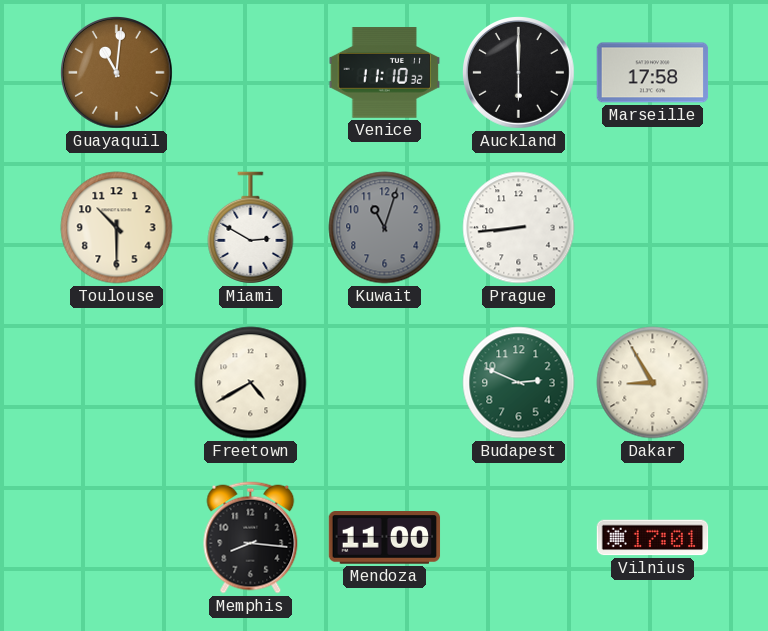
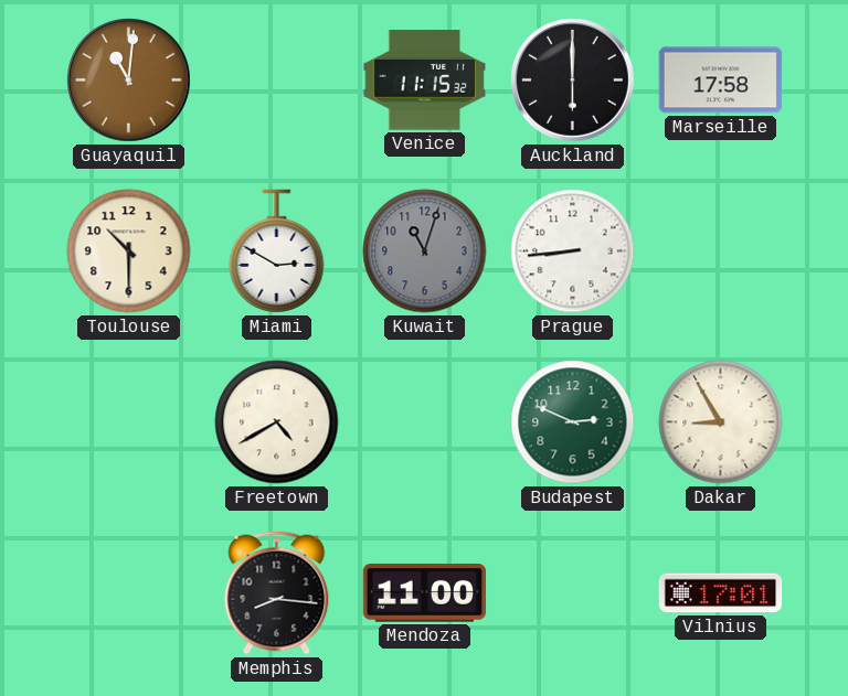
Venice: 11:10 -> 11:15 (425, 81)
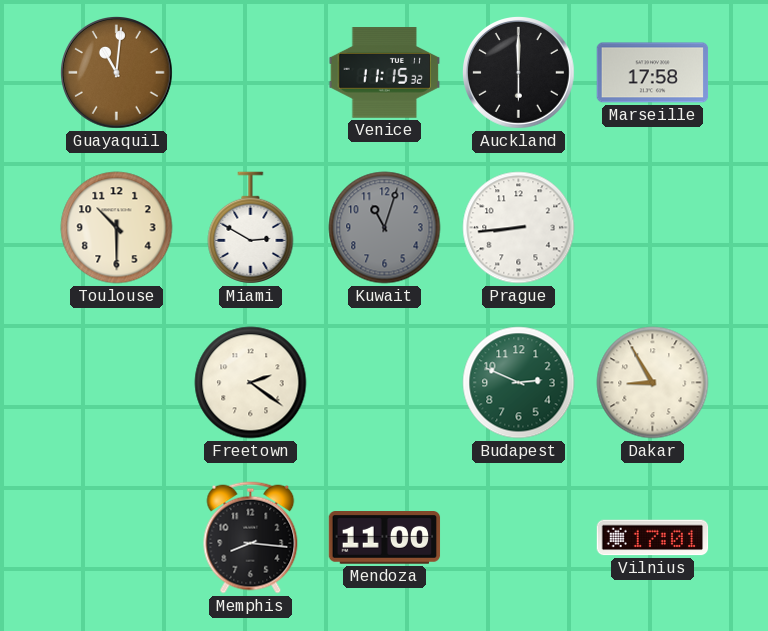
Freetown: 4:40 -> 2:21 (251, 383)
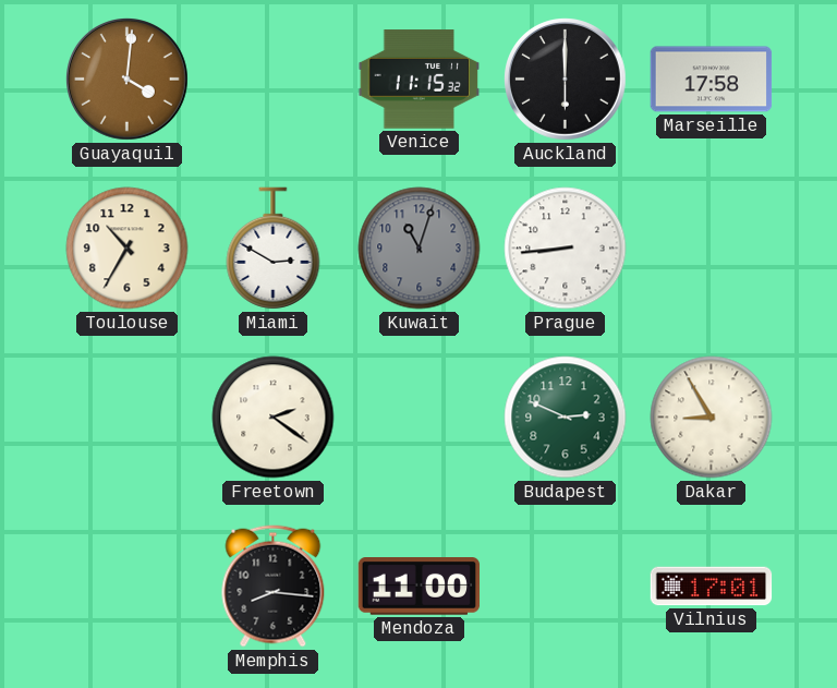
Guayaquil: 11:01 -> 4:01 (128, 80)
Toulouse: 10:30 -> 10:35 (128, 249)
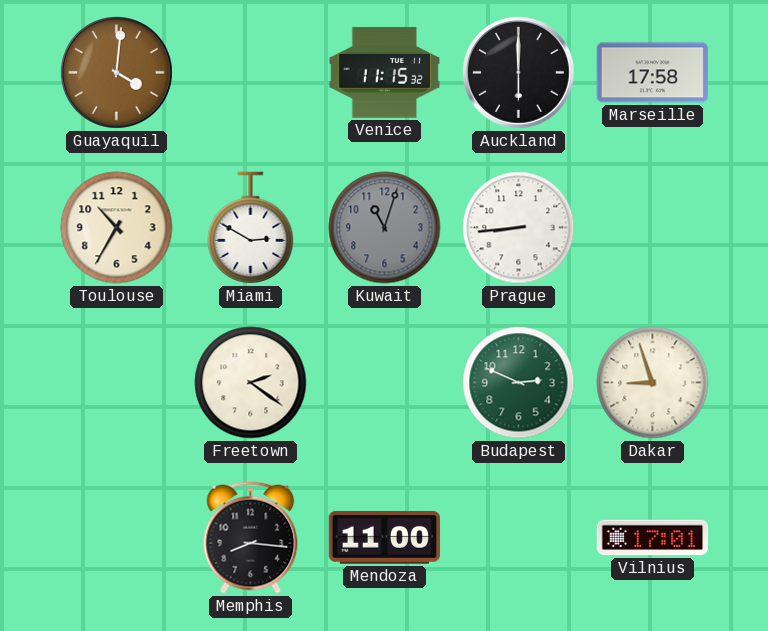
Dakar: 8:55 -> 8:57 (653, 383)
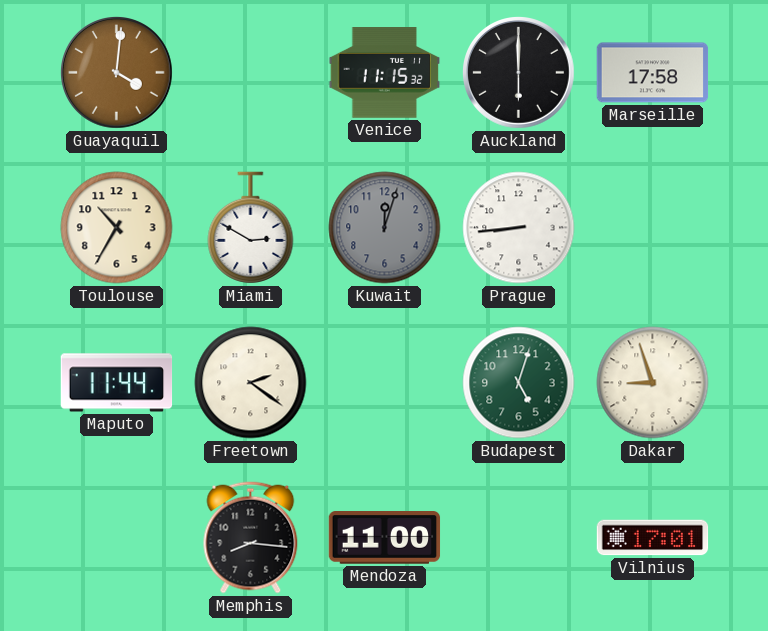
Kuwait: 11:03 -> 12:03 (385, 228)
Maputo: none -> 11:44 (117, 383)
Budapest: 2:49 -> 5:03 (519, 383)
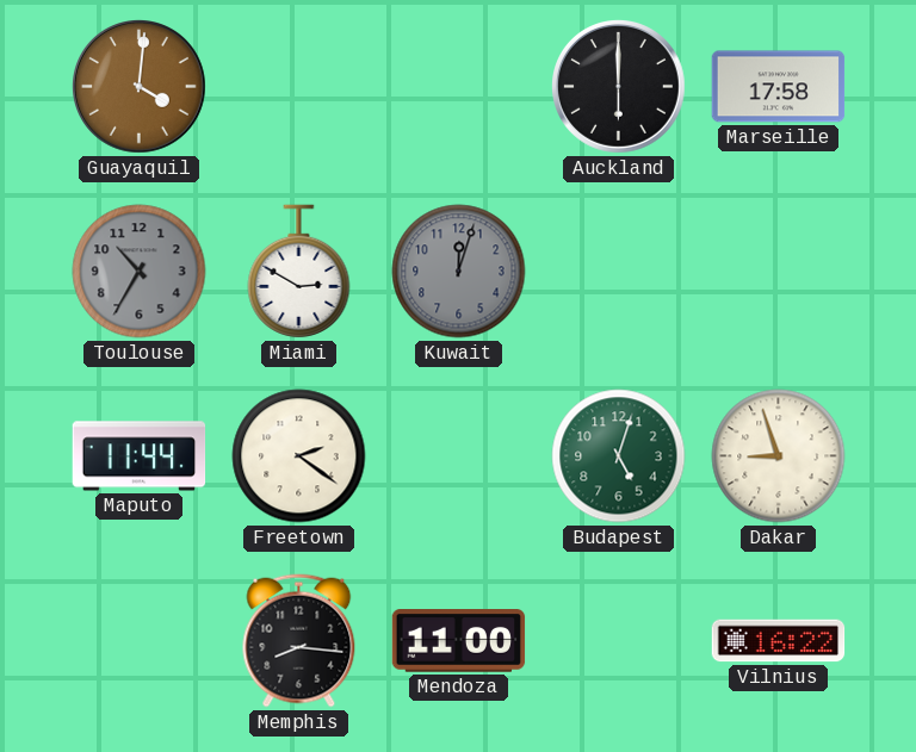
Venice: 11:15 -> none (385, 73)
Toulouse dial: cream -> grey (140, 272)
Prague: 8:44 -> none (519, 228)
Vilnius: 17:01 -> 16:22 (779, 641)
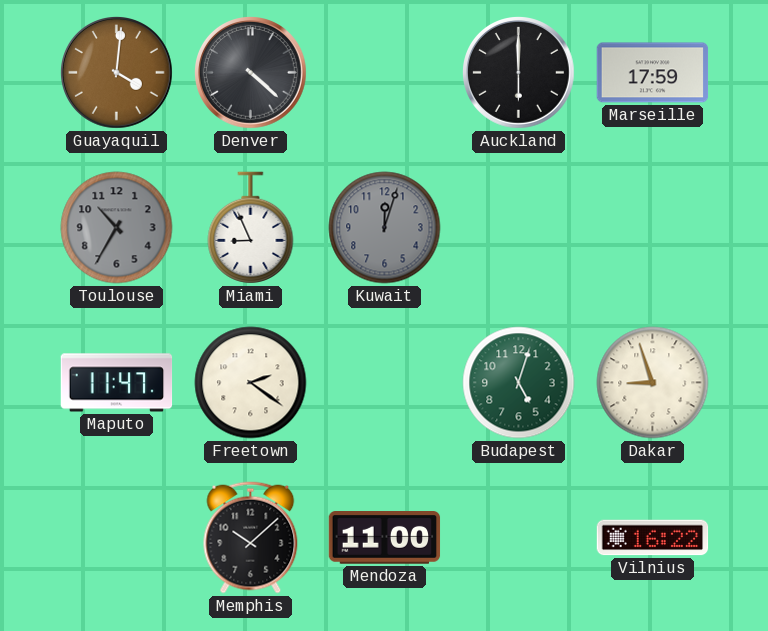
Denver: none -> 4:22 (251, 73)
Marseille: 17:58 -> 17:59 (653, 73)
Miami: 2:50 -> 8:56 (251, 228)
Maputo: 11:44 -> 11:47 (117, 383)
Memphis: 8:16 -> 10:08 (251, 538)
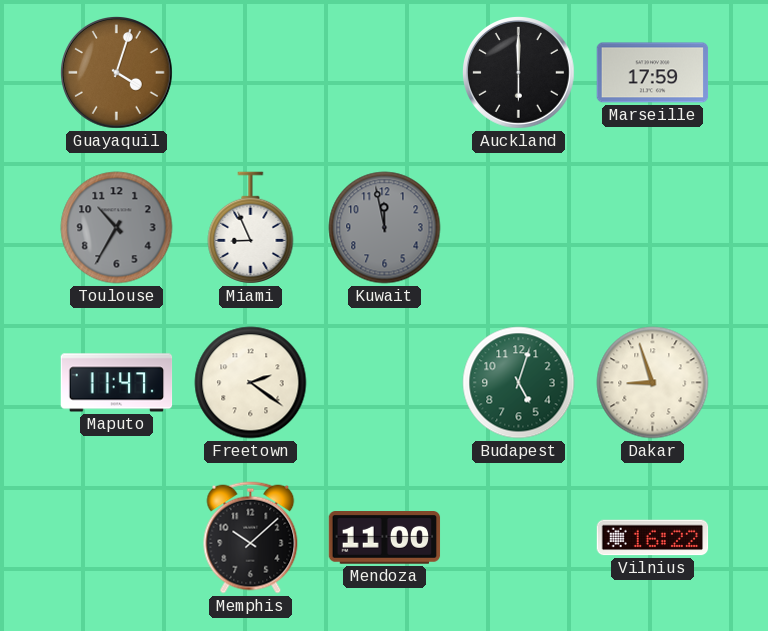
Guayaquil: 4:01 -> 4:03 (117, 73)
Denver: 4:22 -> none (251, 73)
Kuwait: 12:03 -> 11:58 (385, 228)
